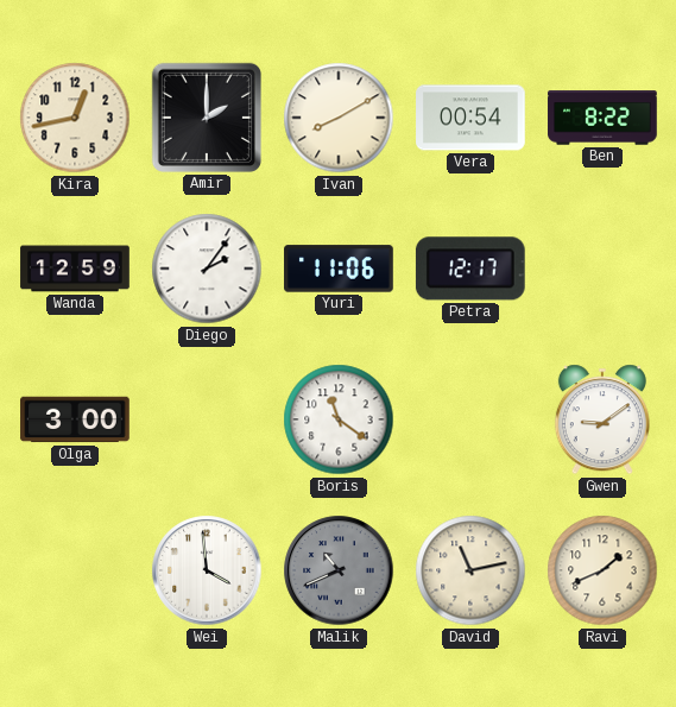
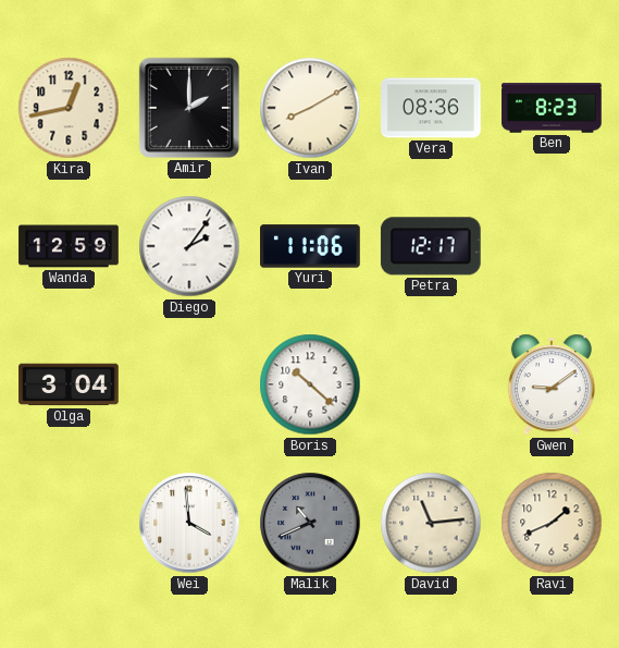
Vera: 00:54 -> 08:36 (431, 108)
Ben: 8:22 -> 8:23 (552, 108)
Olga: 3:00 -> 3:04 (69, 384)
Boris: 11:21 -> 10:22 (310, 384)
David: 11:13 -> 11:14 (431, 523)
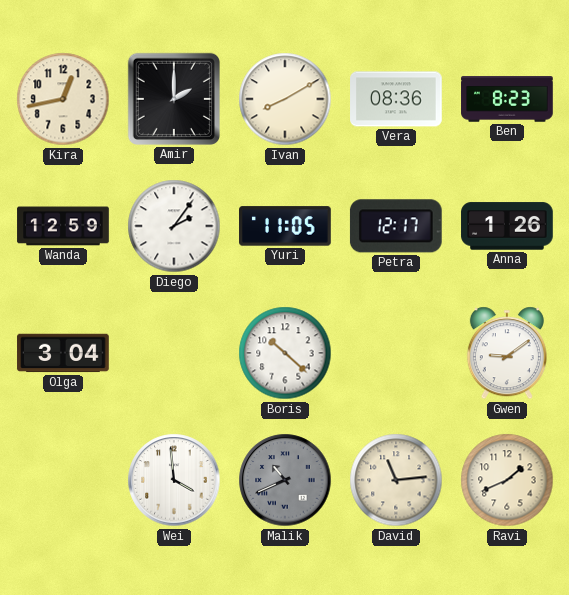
Yuri: 11:06 -> 11:05 (285, 226)
Anna: none -> 1:26 (507, 226)
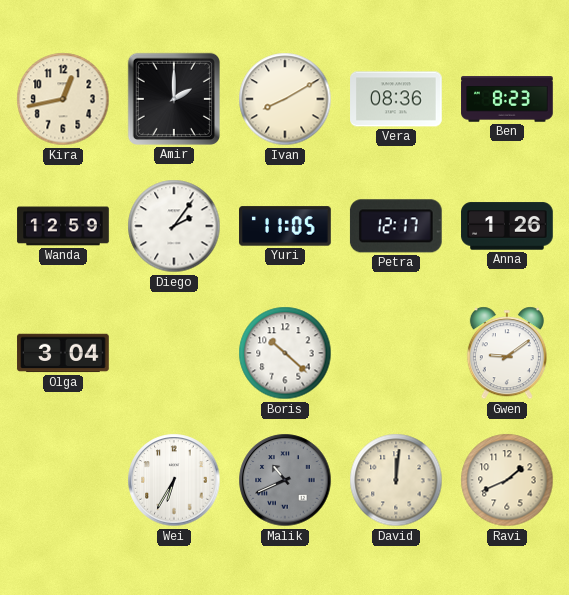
Wei: 3:59 -> 6:35 (174, 480)
David: 11:14 -> 12:01 (396, 480)
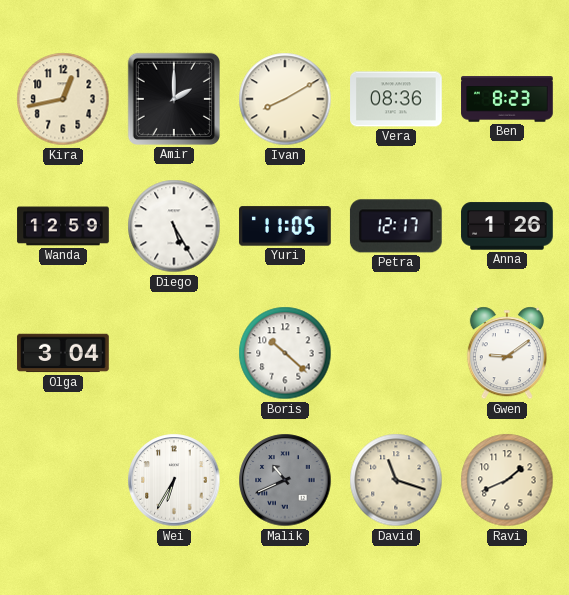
Diego: 2:06 -> 5:25 (174, 226)
David: 12:01 -> 11:18 (396, 480)
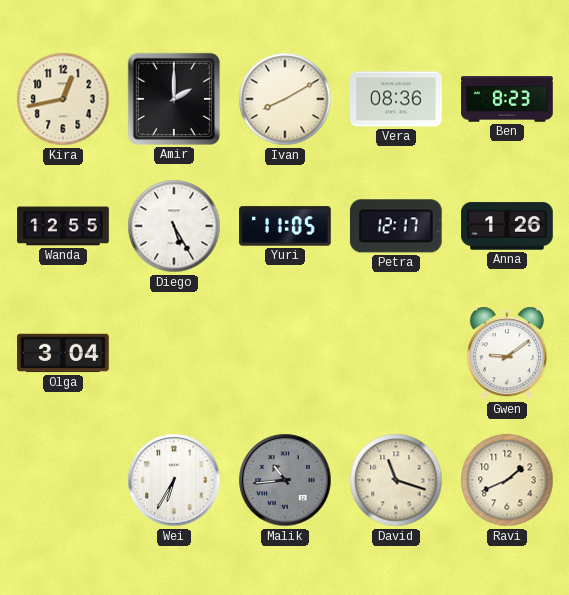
Wanda: 12:59 -> 12:55 (63, 226)
Boris: 10:22 -> none (285, 353)
Malik: 10:41 -> 10:44 (285, 480)
